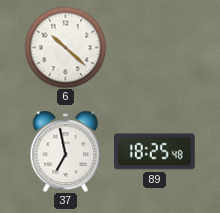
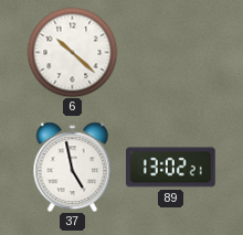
37: 6:58 -> 4:58 (73, 167)
89: 18:25 -> 13:02 (171, 168)
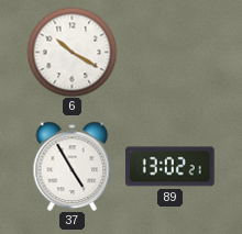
6: 10:22 -> 10:20 (71, 52)
37: 4:58 -> 4:55 (73, 166)
